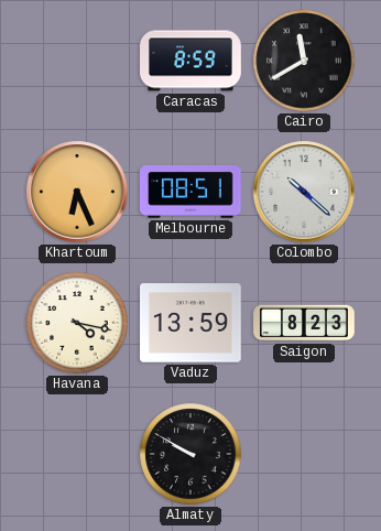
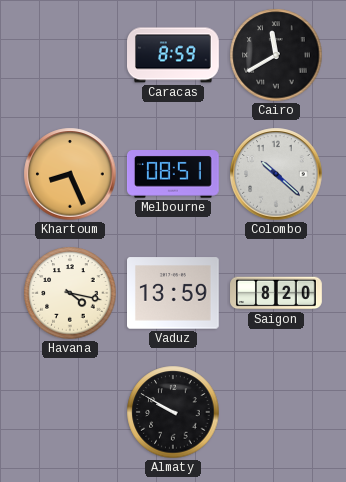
Khartoum: 6:26 -> 8:26 (70, 174)
Saigon: 8:23 -> 8:20 (276, 293)
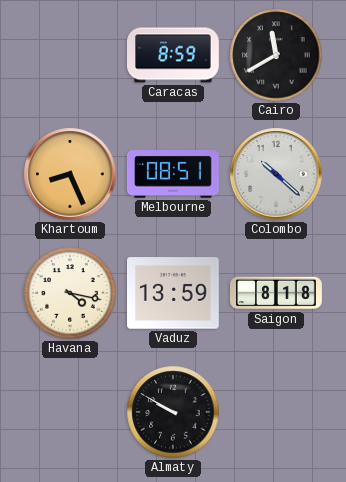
Saigon: 8:20 -> 8:18 (276, 293)
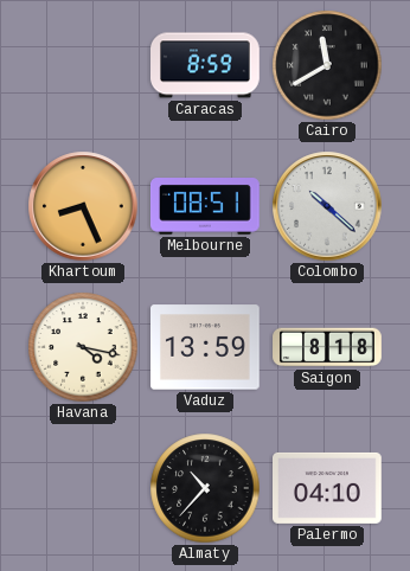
Almaty: 9:50 -> 10:37 (205, 488)
Palermo: none -> 04:10 (328, 488)
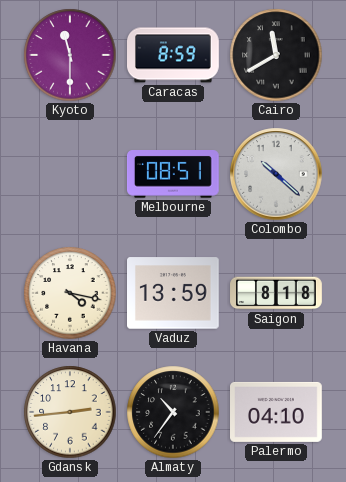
Kyoto: none -> 11:30 (70, 55)
Khartoum: 8:26 -> none (83, 206)
Gdansk: none -> 2:44 (70, 412)
Almaty: 10:37 -> 10:36 (173, 412)
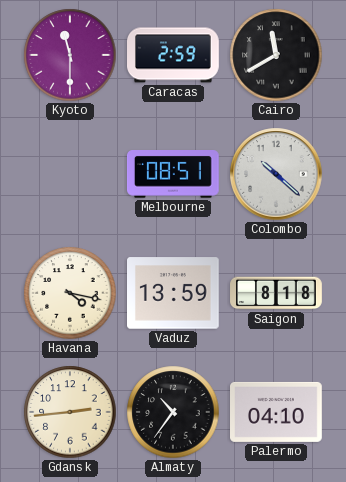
Caracas: 8:59 -> 2:59 (174, 55)
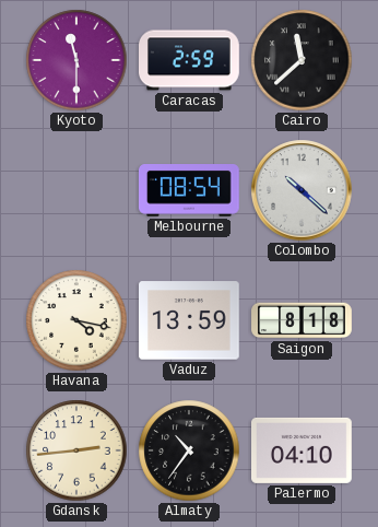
Cairo: 11:40 -> 11:38 (302, 60)
Melbourne: 08:51 -> 08:54 (189, 191)
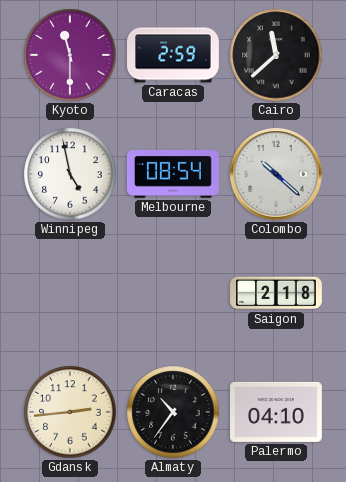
Winnipeg: none -> 4:58 (70, 174)
Havana: 4:17 -> none (76, 320)
Vaduz: 13:59 -> none (190, 320)
Saigon: 8:18 -> 2:18 (276, 293)
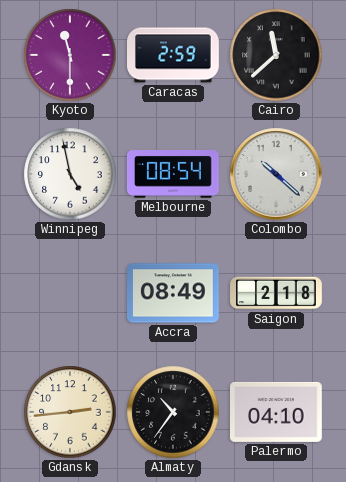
Accra: none -> 08:49 (174, 293)
